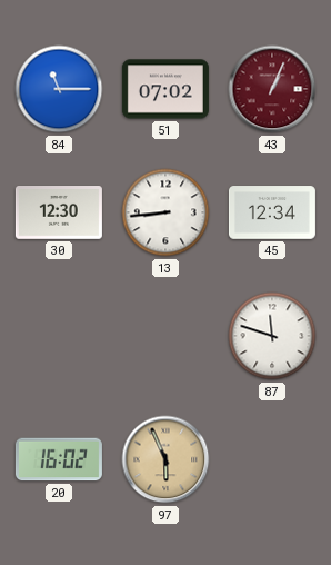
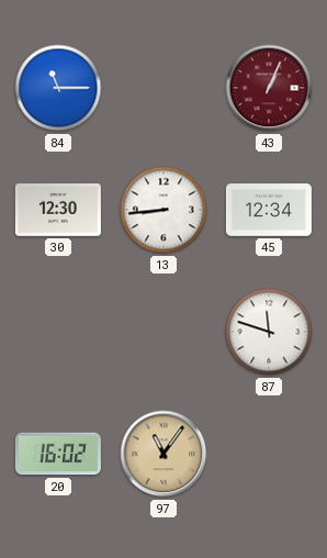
51: 07:02 -> none (165, 89)
97: 5:56 -> 11:06 (163, 454)
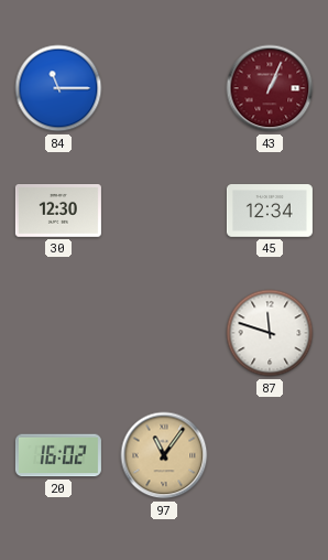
13: 8:44 -> none (163, 210)
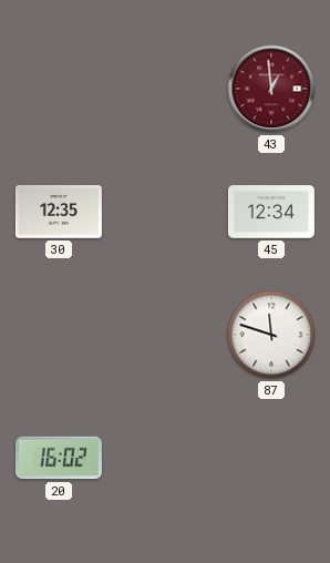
84: 11:15 -> none (58, 88)
43: 1:04 -> 12:59 (271, 89)
30: 12:30 -> 12:35 (59, 213)
97: 11:06 -> none (164, 455)
